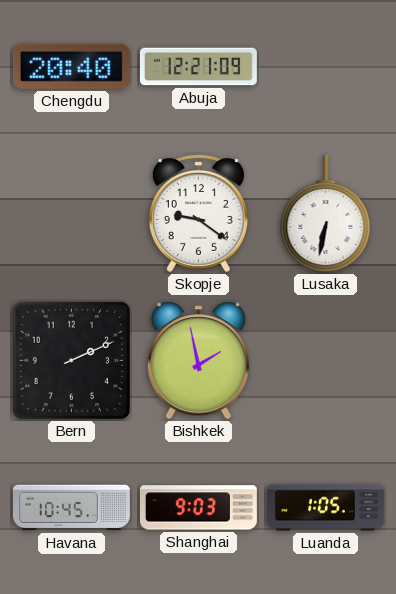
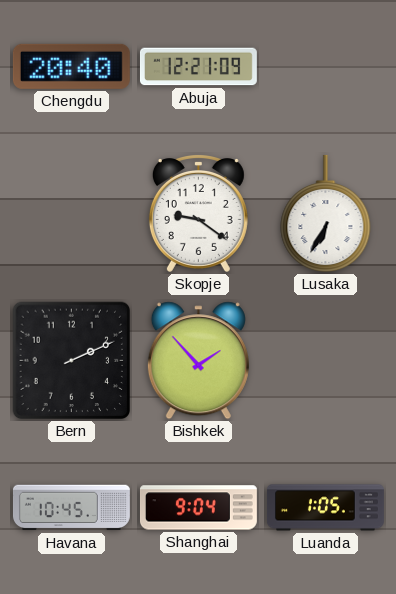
Lusaka: 6:32 -> 6:35 (326, 214)
Bishkek: 1:58 -> 1:53 (198, 361)
Shanghai: 9:03 -> 9:04 (198, 508)
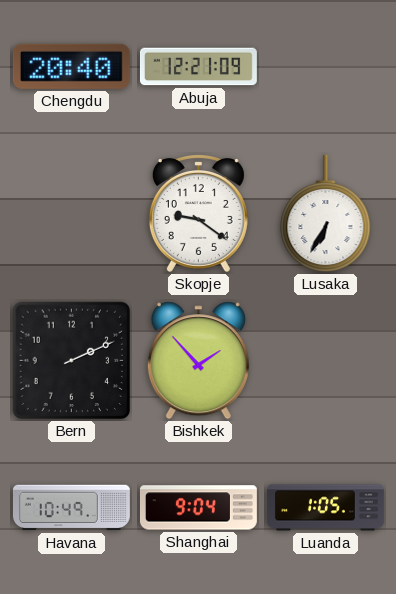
Havana: 10:45 -> 10:49 (71, 508)
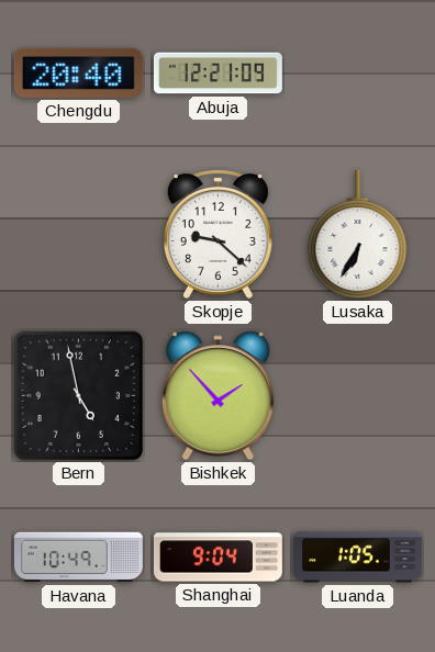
Skopje: 9:21 -> 9:22 (217, 235)
Bern: 2:11 -> 4:58 (79, 396)
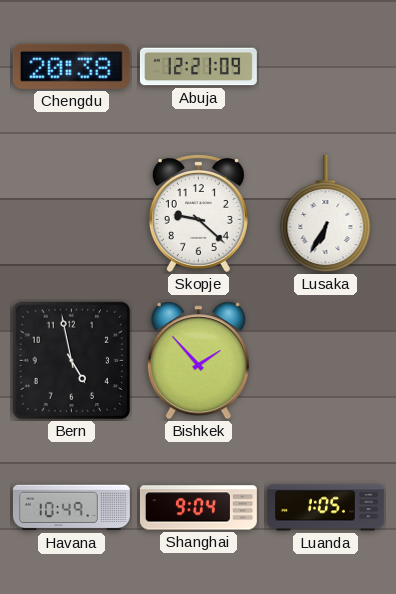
Chengdu: 20:40 -> 20:38 (71, 66)
